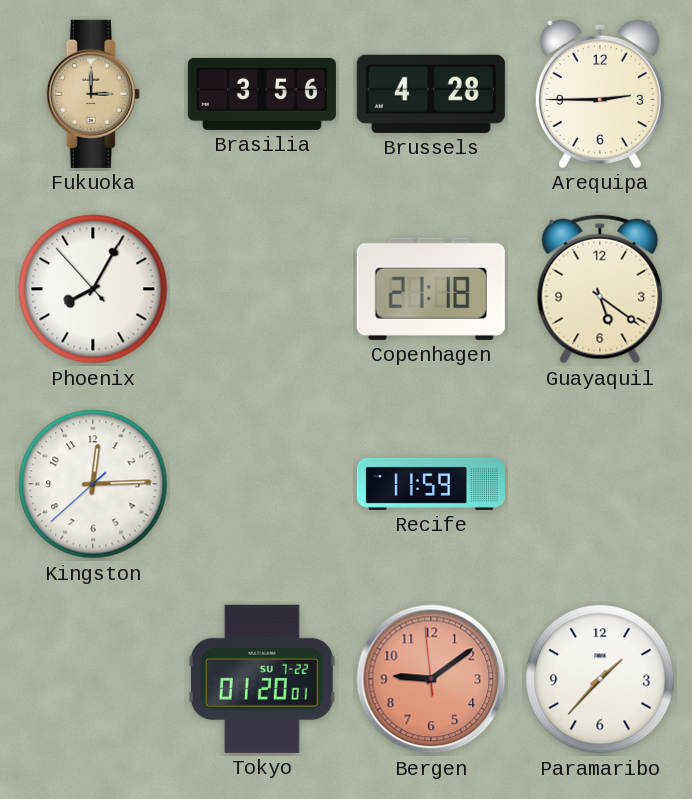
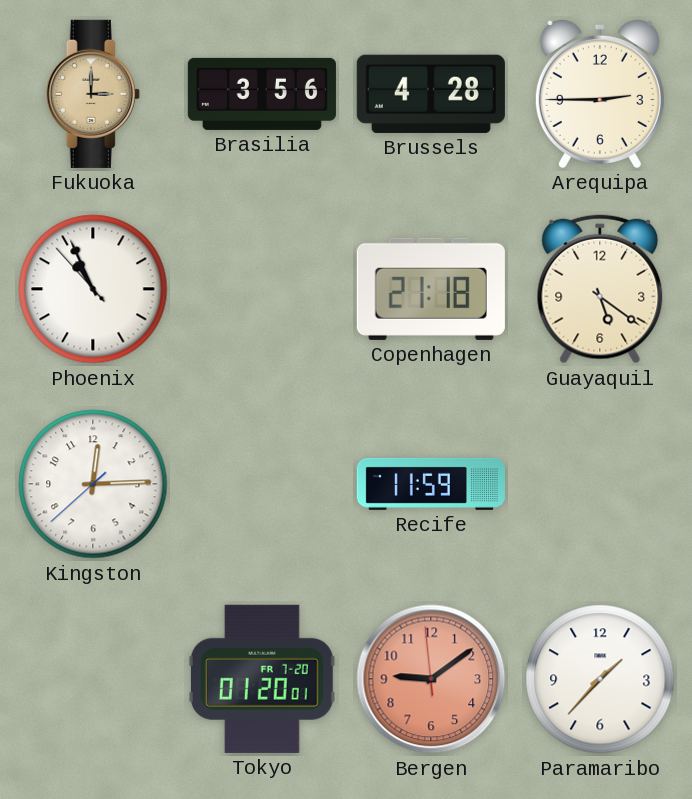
Phoenix: 8:04 -> 10:55 (93, 289)
Tokyo date: SU 7-22 -> FR 7-20 (262, 679)
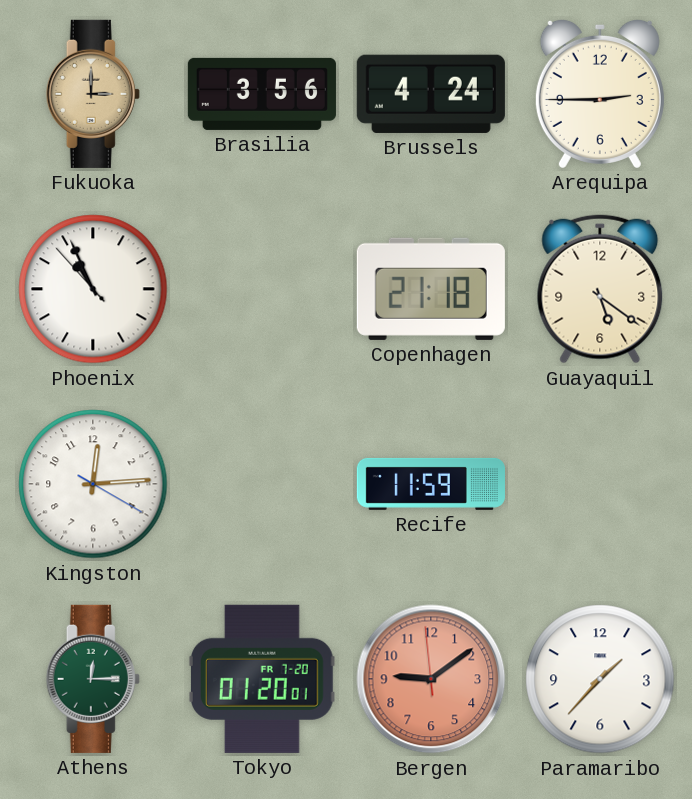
Brussels: 4:28 -> 4:24 (431, 94)
Kingston: 12:14:38 -> 12:14:20 (93, 484)
Athens: none -> 12:15 (93, 679)
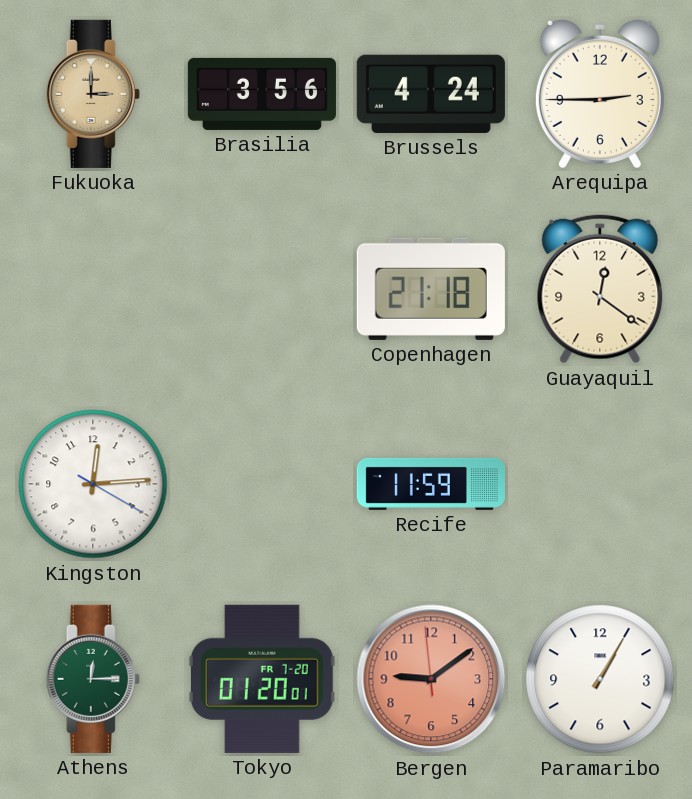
Phoenix: 10:55 -> none (93, 289)
Guayaquil: 5:21 -> 12:21 (600, 289)
Paramaribo: 1:37 -> 1:05 (600, 679)
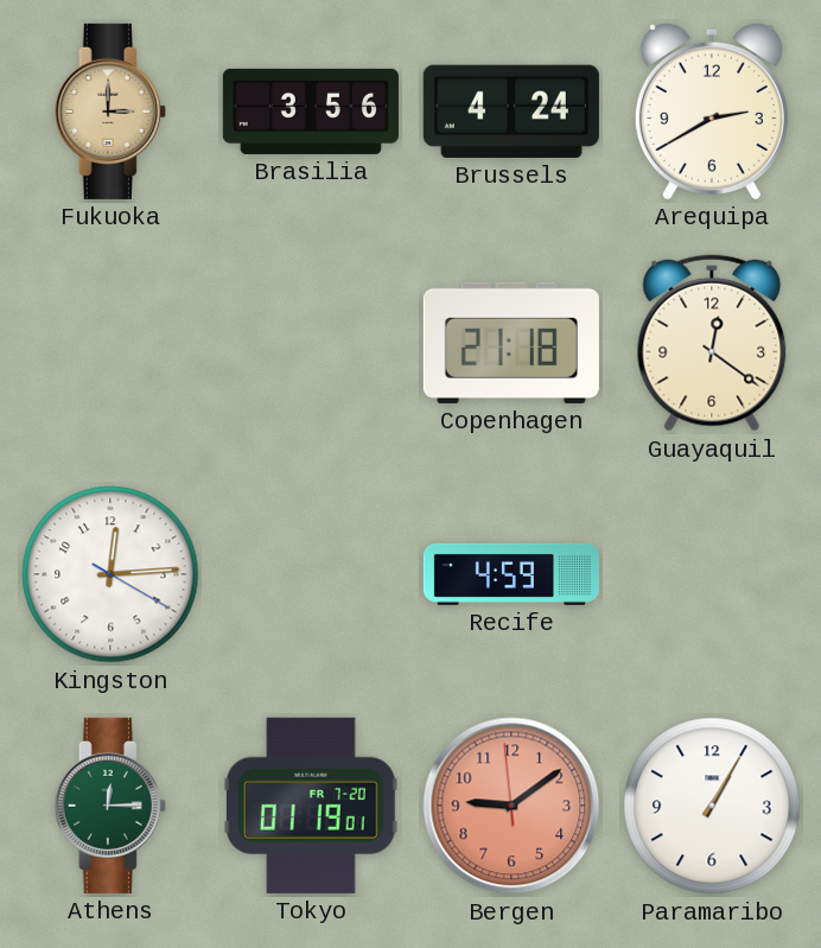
Arequipa: 2:45 -> 2:40 (712, 110)
Recife: 11:59 -> 4:59 (511, 574)
Tokyo: 01:20 -> 01:19 (311, 806)
